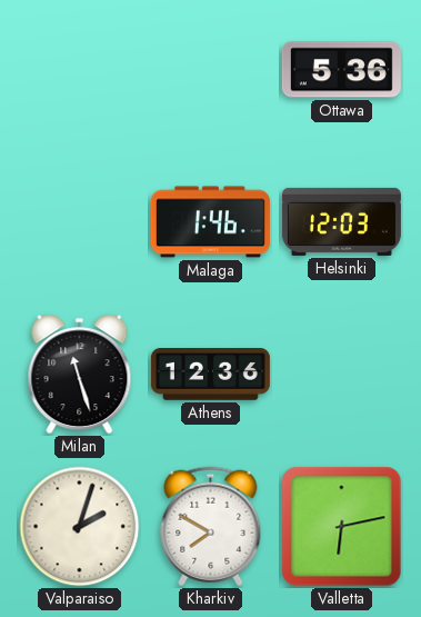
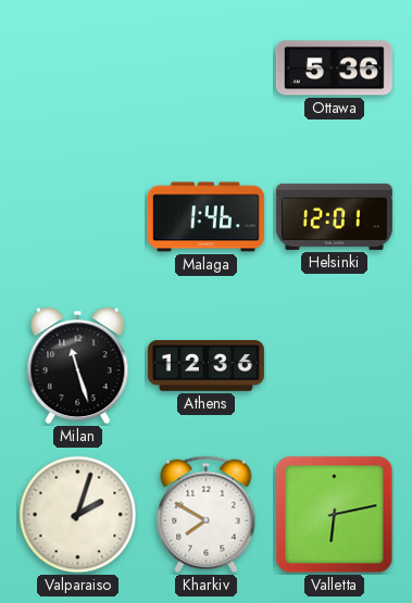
Helsinki: 12:03 -> 12:01 (334, 216)
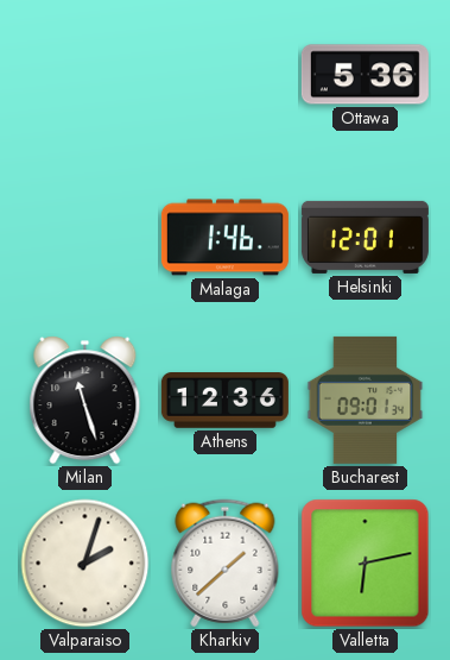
Bucharest: none -> 09:01 (366, 400)
Kharkiv: 7:50 -> 1:38 (226, 564)
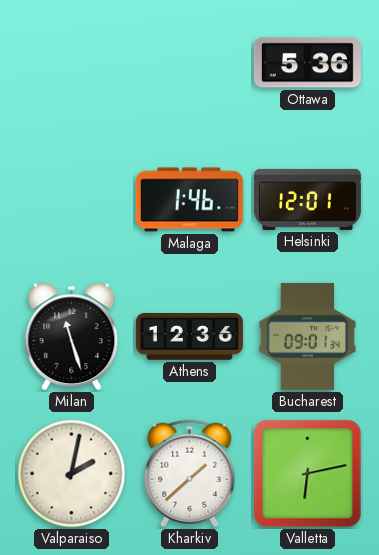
Valparaiso: 2:03 -> 2:02 (72, 474)
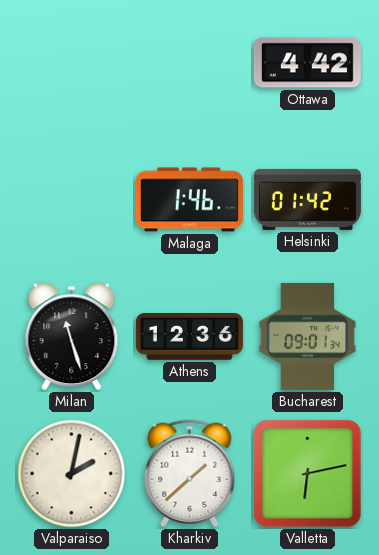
Ottawa: 5:36 -> 4:42 (307, 63)
Helsinki: 12:01 -> 01:42 (307, 199)
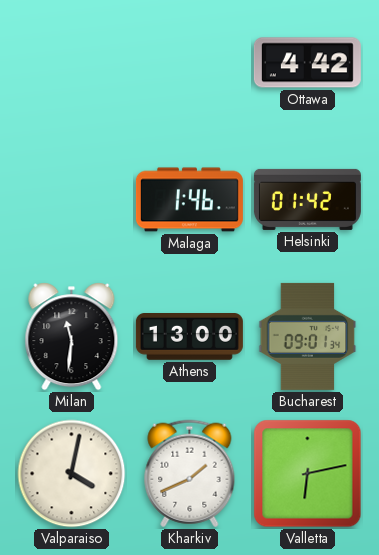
Milan: 11:27 -> 11:31 (72, 337)
Athens: 12:36 -> 13:00 (189, 337)
Valparaiso: 2:02 -> 4:02 (72, 474)
Kharkiv: 1:38 -> 1:41 (190, 474)
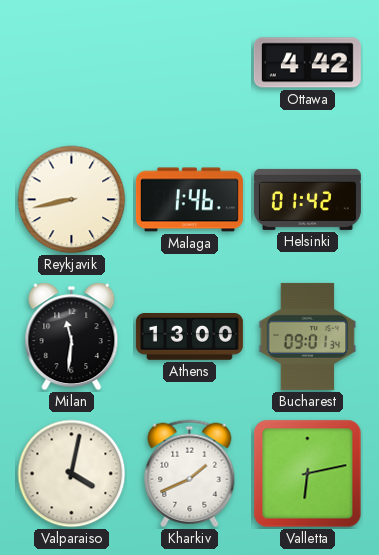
Reykjavik: none -> 8:43 (72, 200)
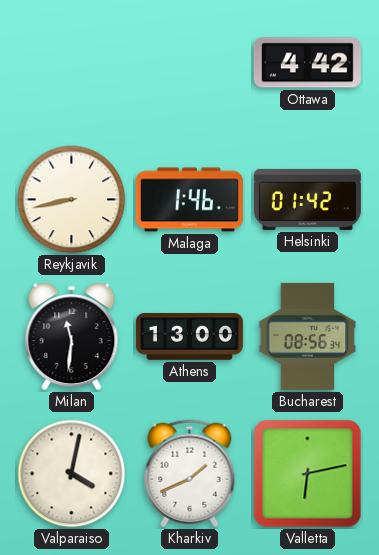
Bucharest: 09:01 -> 08:56 (308, 336)
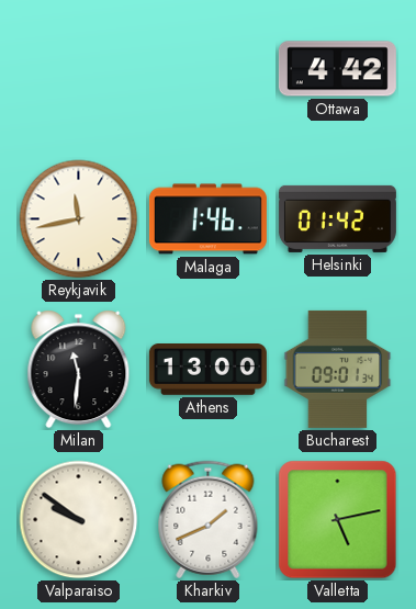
Reykjavik: 8:43 -> 11:43 (79, 219)
Bucharest: 08:56 -> 09:01 (338, 369)
Valparaiso: 4:02 -> 9:51 (79, 520)
Valletta: 6:13 -> 5:13 (338, 520)
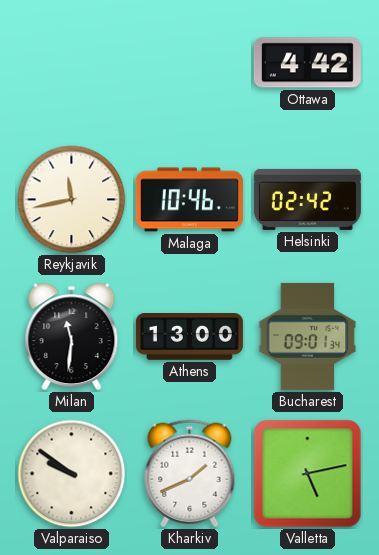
Malaga: 1:46 -> 10:46 (189, 200)
Helsinki: 01:42 -> 02:42 (307, 199)
